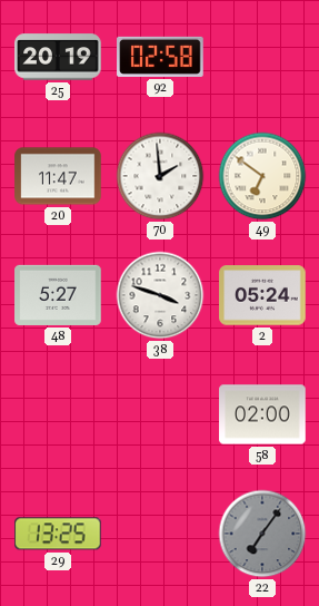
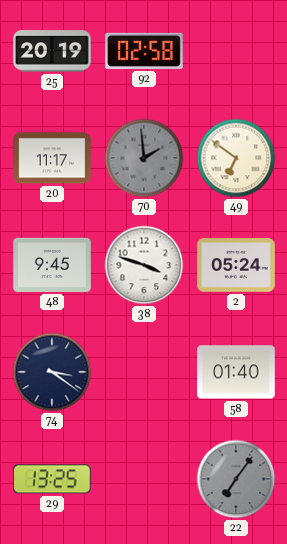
20: 11:47 -> 11:17 (52, 158)
70 dial: white -> grey (144, 158)
48: 5:27 -> 9:45 (52, 265)
74: none -> 3:21 (52, 372)
58: 02:00 -> 01:40 (236, 372)
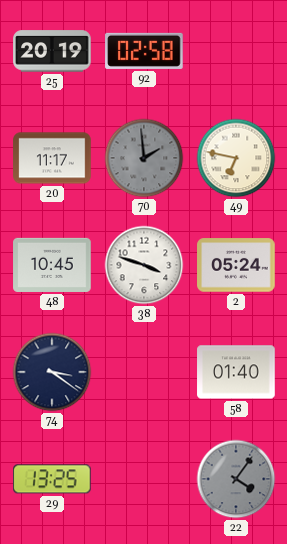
49: 6:51 -> 6:47 (236, 158)
48: 9:45 -> 10:45 (52, 265)
22: 7:06 -> 4:06 (236, 479)
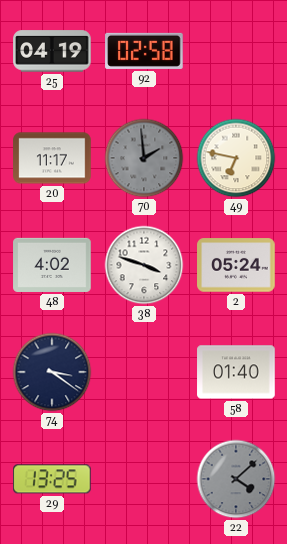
25: 20:19 -> 04:19 (52, 51)
48: 10:45 -> 4:02 (52, 265)
22: 4:06 -> 4:08 (236, 479)
